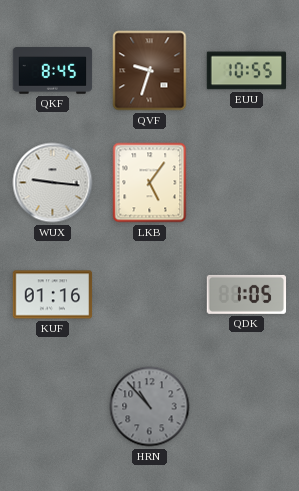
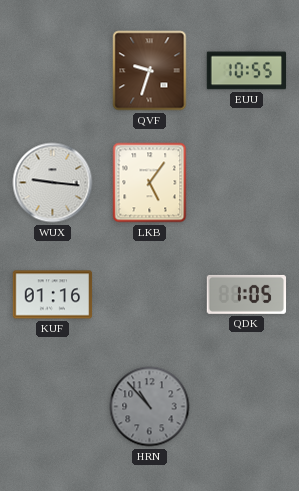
QKF: 8:45 -> none (53, 71)
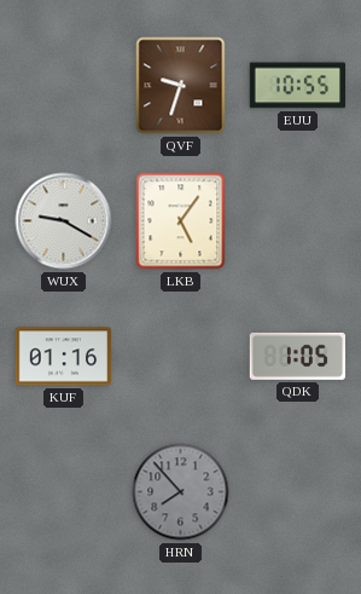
WUX: 9:16 -> 9:20 (64, 221)
HRN: 10:53 -> 7:53 (181, 492)
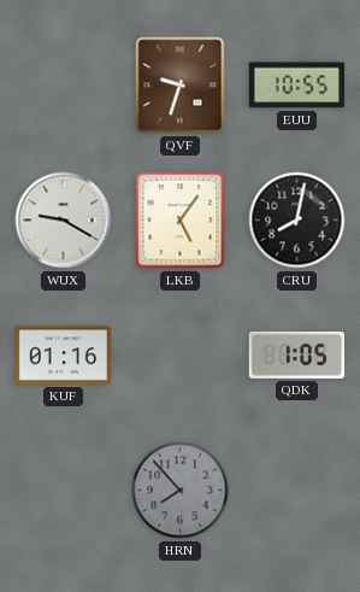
CRU: none -> 8:02 (297, 221)
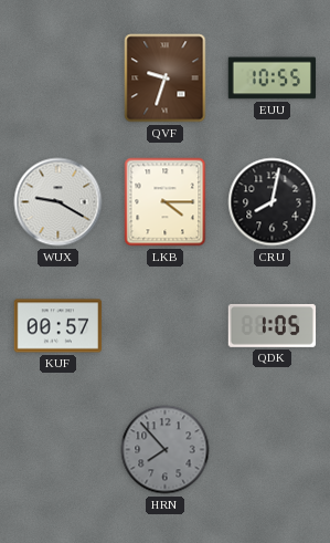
LKB: 5:06 -> 4:15 (166, 202)
KUF: 01:16 -> 00:57 (58, 326)
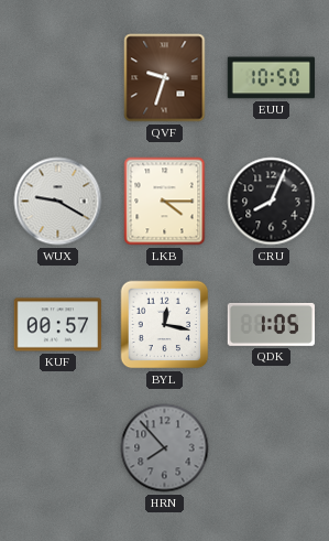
EUU: 10:55 -> 10:50 (272, 78)
CRU: 8:02 -> 8:04 (272, 202)
BYL: none -> 12:17 (165, 325)
